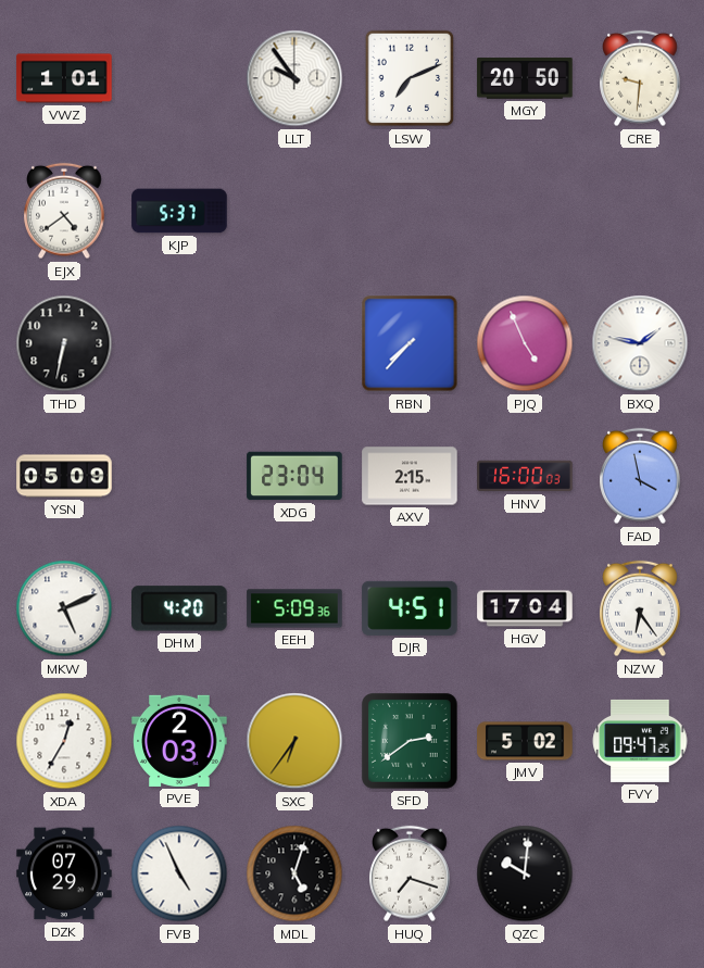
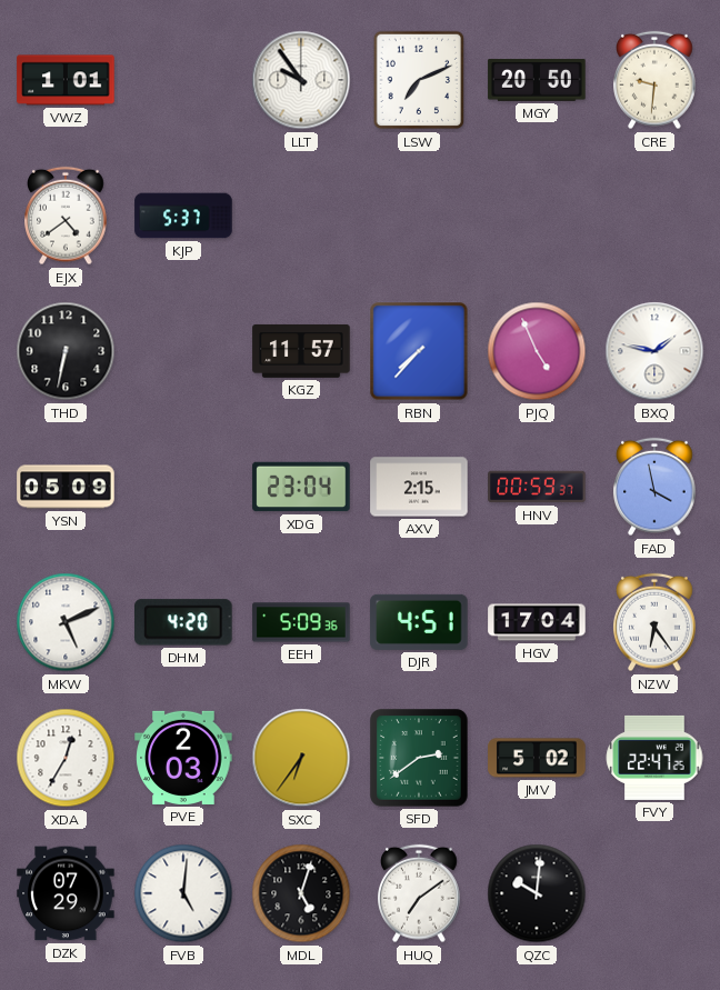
KGZ: none -> 11:57 (301, 351)
HNV: 16:00 -> 00:59 (537, 487)
FVY: 09:47 -> 22:47 (654, 758)
FVB: 4:56 -> 5:01 (183, 893)
HUQ: 7:18 -> 7:09 (419, 893)
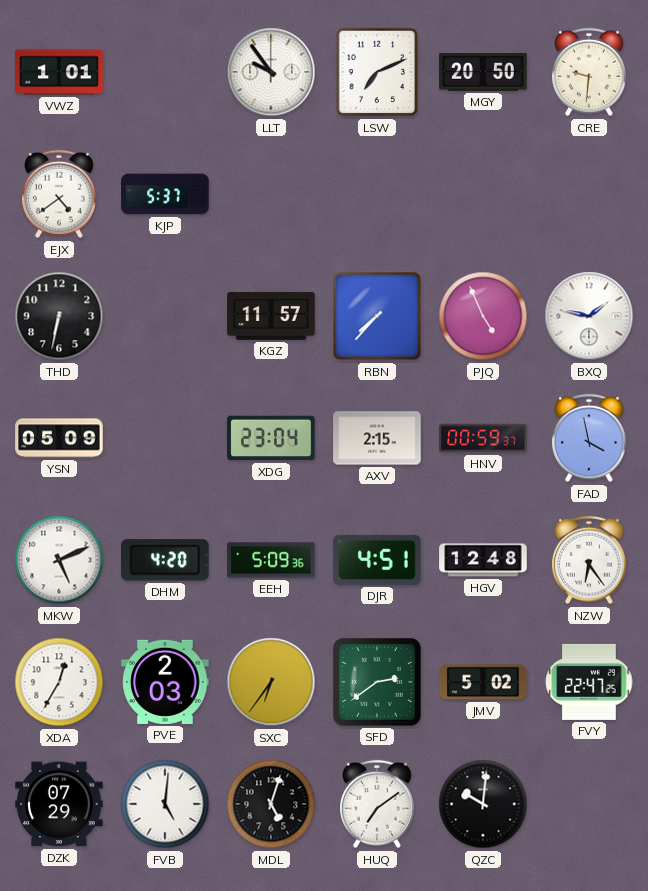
HGV: 17:04 -> 12:48 (483, 560)
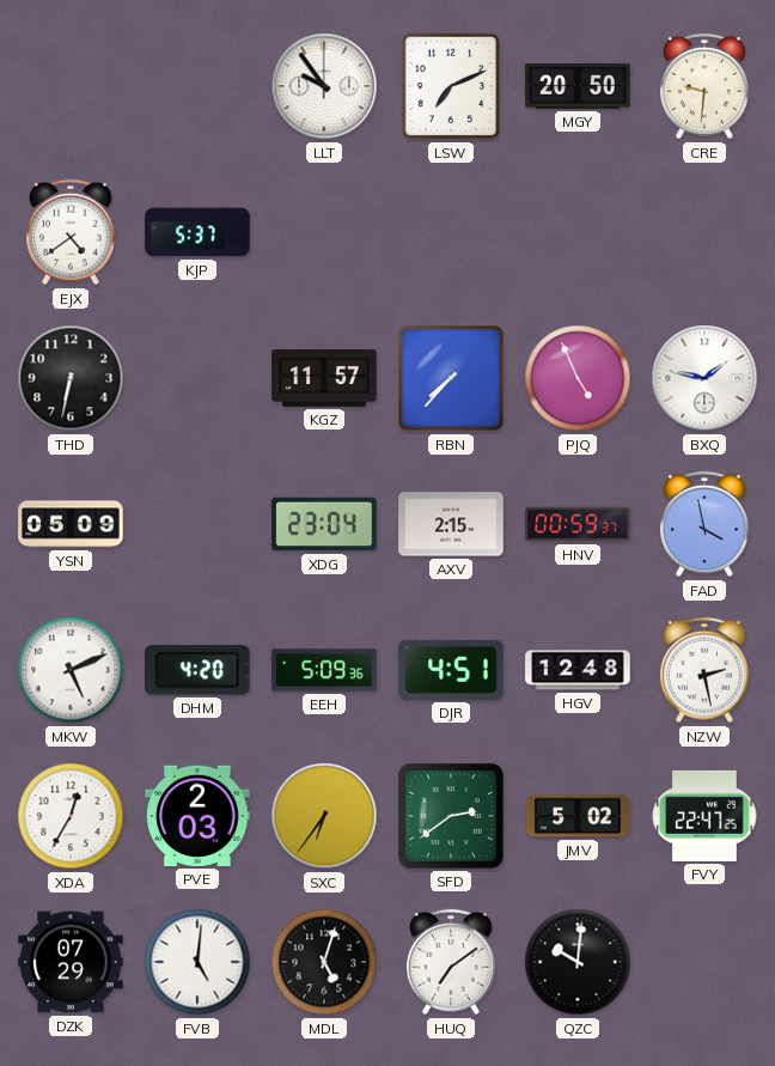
VWZ: 1:01 -> none (59, 72)
NZW: 6:24 -> 2:28 (704, 670)
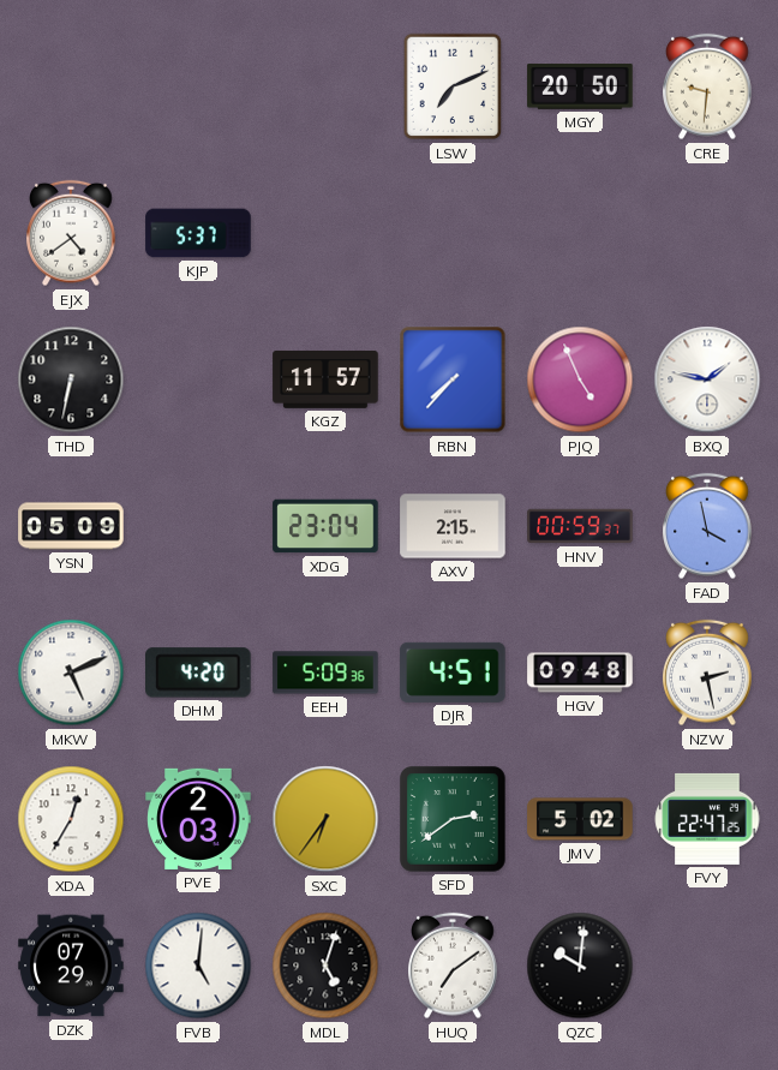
LLT: 9:54 -> none (324, 86)
HGV: 12:48 -> 09:48 (580, 673)
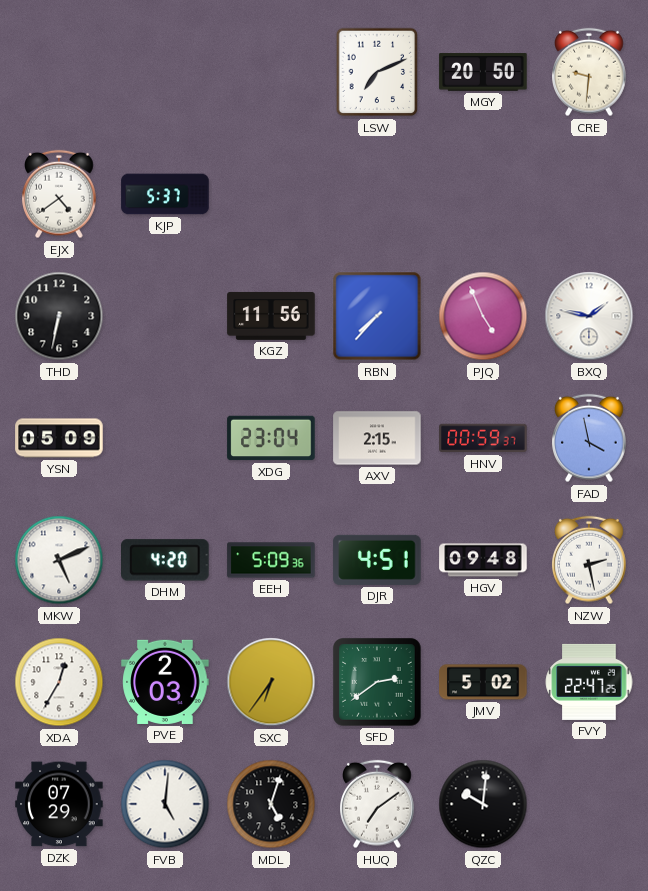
KGZ: 11:57 -> 11:56 (271, 316)
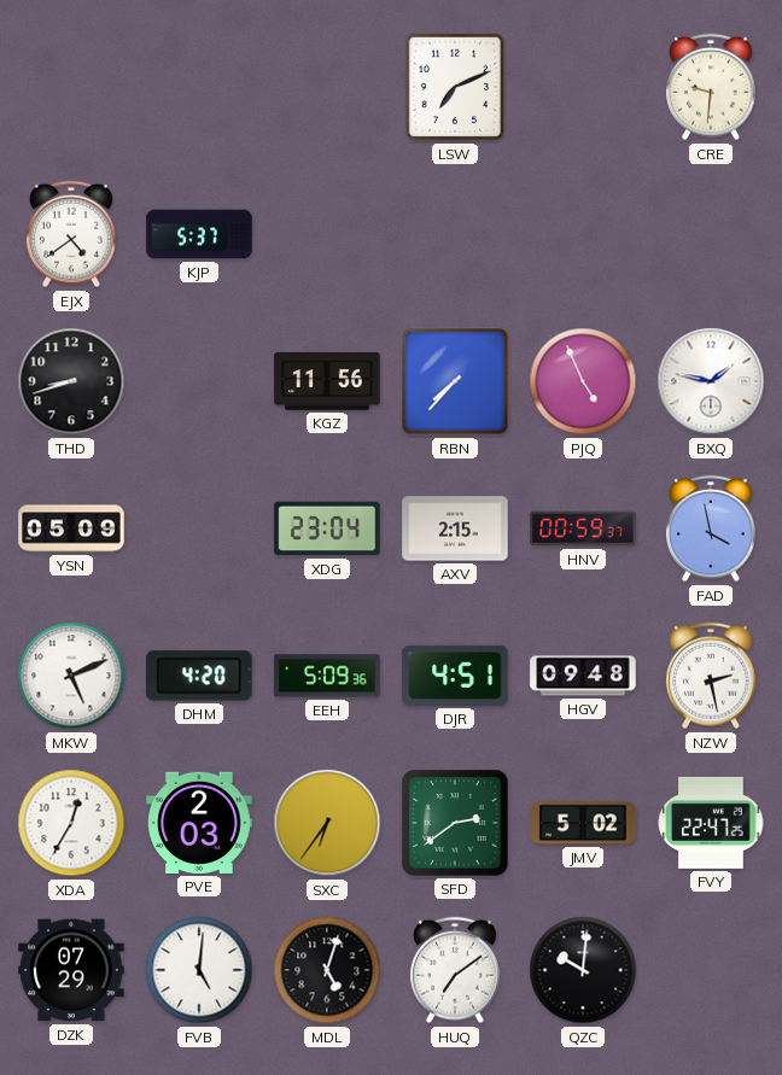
MGY: 20:50 -> none (483, 72)
THD: 6:32 -> 8:42 (71, 381)
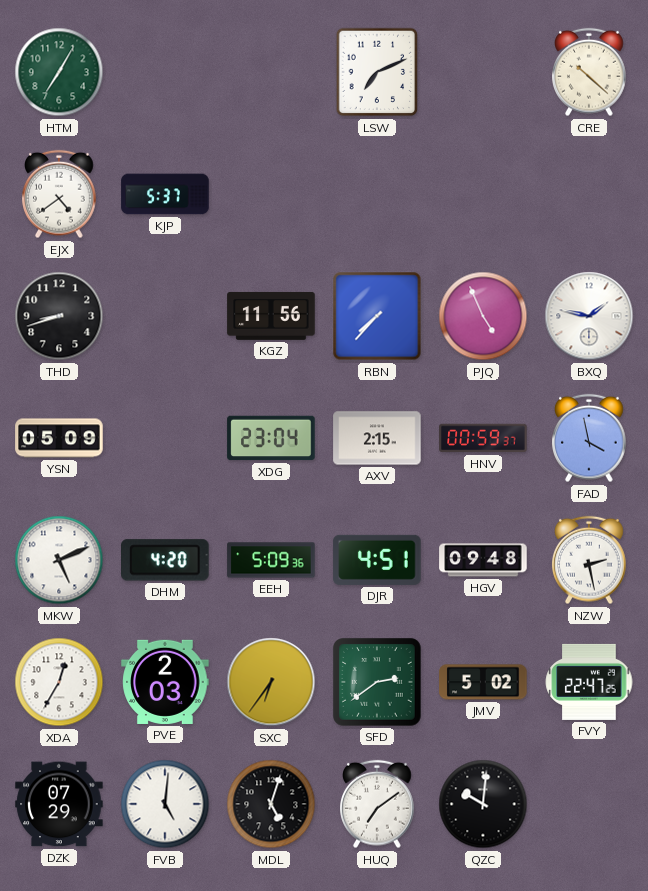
HTM: none -> 7:05 (59, 72)
CRE: 9:31 -> 10:22 (589, 72)
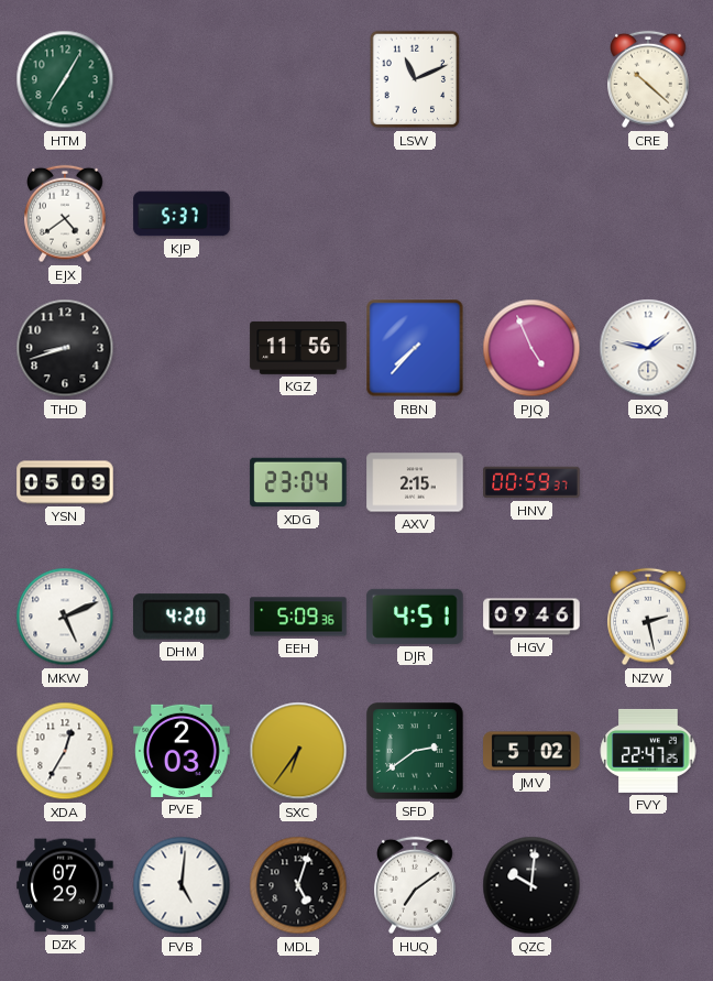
LSW: 7:11 -> 11:11 (415, 79)
FAD: 3:58 -> none (589, 438)
HGV: 09:48 -> 09:46 (531, 617)
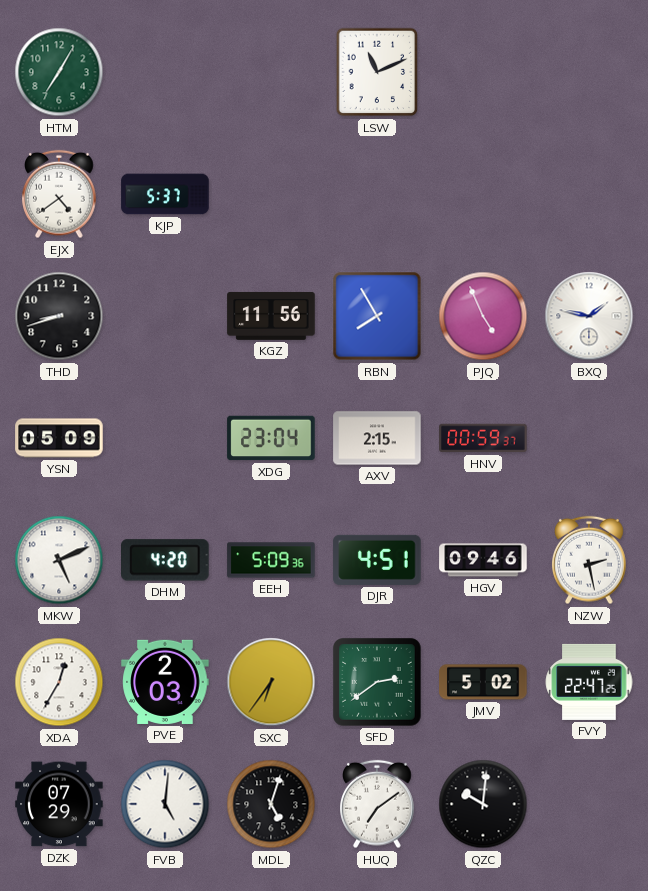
CRE: 10:22 -> none (648, 79)
RBN: 7:37 -> 7:55 (377, 316)
